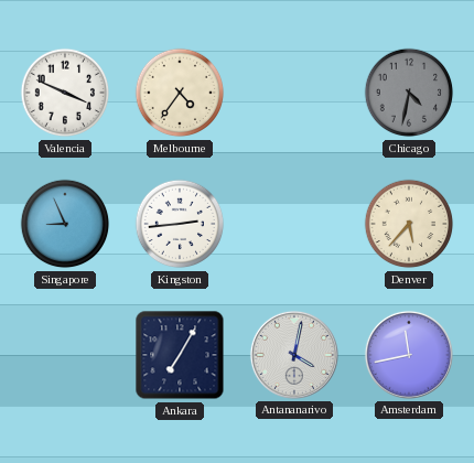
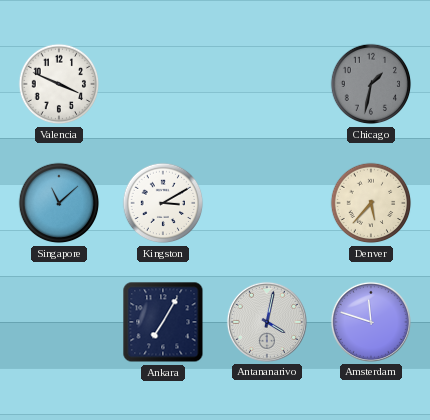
Melbourne: 4:36 -> none (180, 93)
Chicago: 4:32 -> 1:32 (371, 84)
Singapore: 8:56 -> 11:08 (59, 203)
Kingston: 2:44 -> 3:10 (163, 203)
Amsterdam: 11:43 -> 11:48 (371, 322)
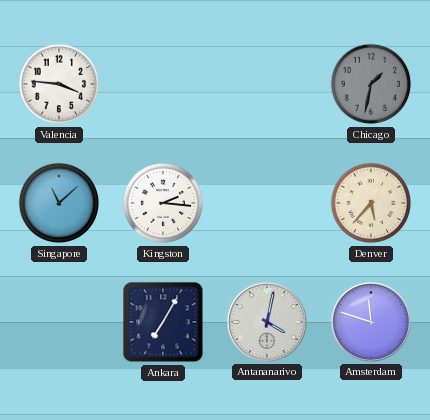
Valencia: 3:49 -> 3:46 (59, 84)
Kingston: 3:10 -> 2:16 (163, 203)
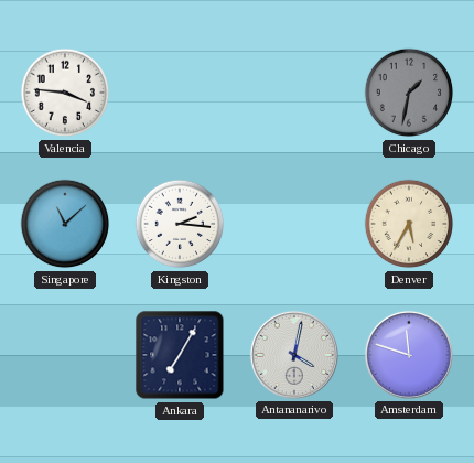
Denver: 5:37 -> 5:35 (409, 224)
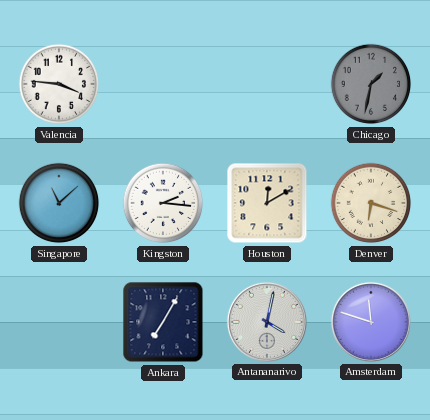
Houston: none -> 12:10 (267, 203)
Denver: 5:35 -> 6:18 (371, 203)
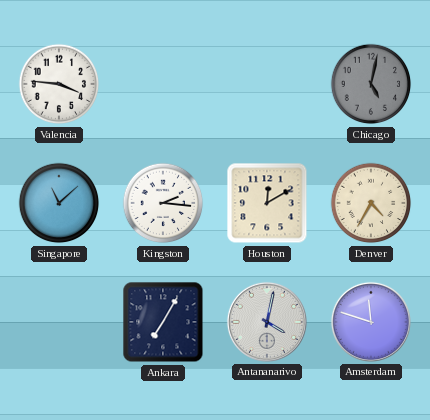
Chicago: 1:32 -> 5:02 (371, 84)
Denver: 6:18 -> 4:35 (371, 203)
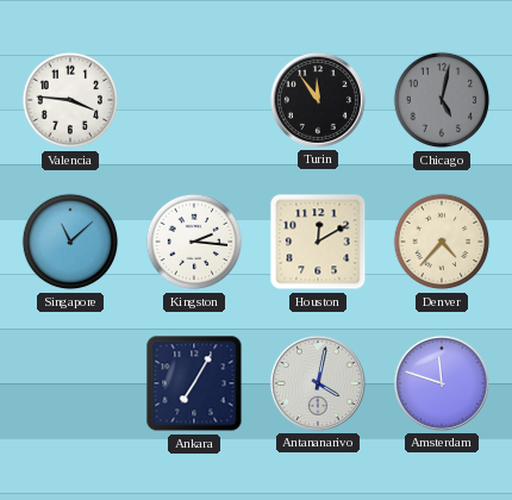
Turin: none -> 11:54 (318, 100)
Denver: 4:35 -> 4:37 (442, 242)
